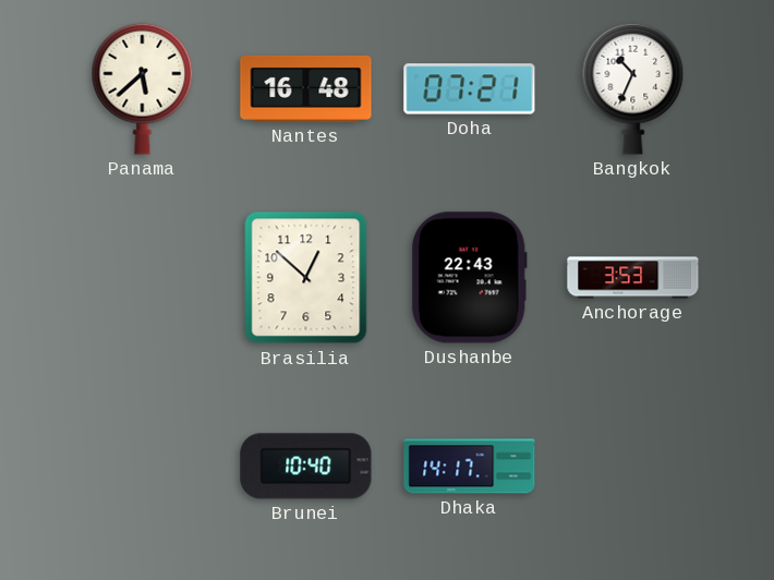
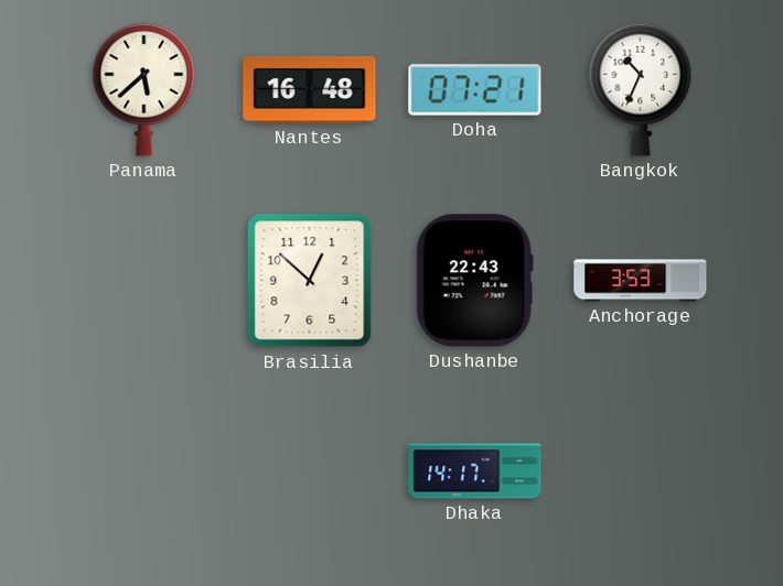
Brunei: 10:40 -> none (306, 467)
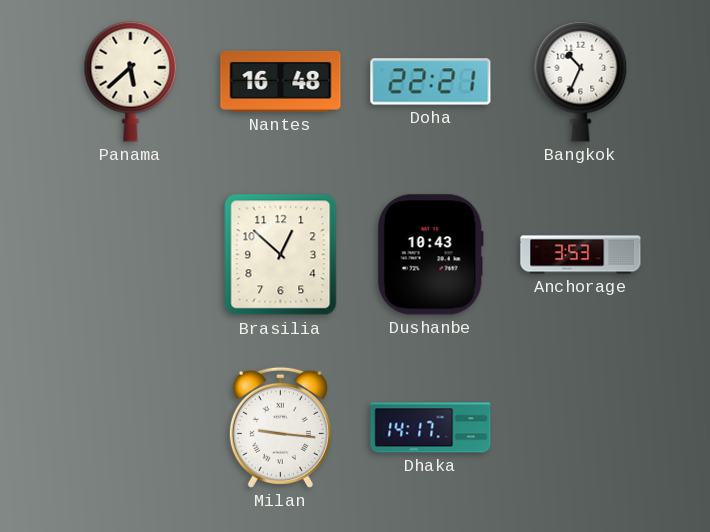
Doha: 07:21 -> 22:21 (431, 82)
Dushanbe: 22:43 -> 10:43 (430, 255)
Milan: none -> 9:16 (280, 427)
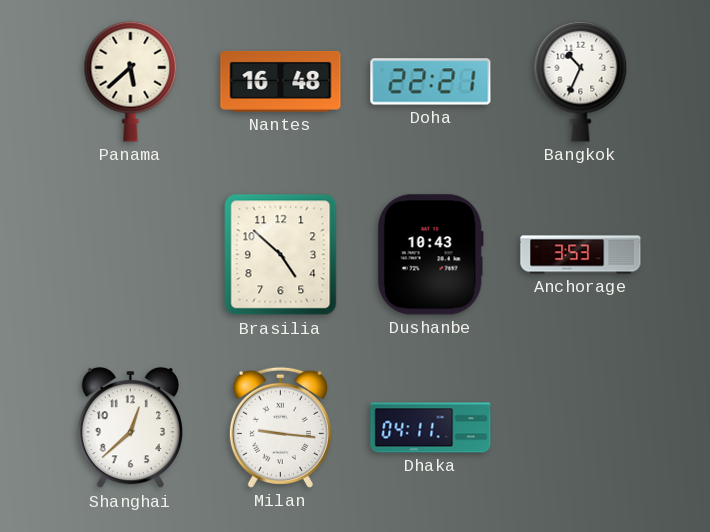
Brasilia: 12:52 -> 4:52 (281, 255)
Shanghai: none -> 12:38 (130, 428)
Dhaka: 14:17 -> 04:11 (431, 428)
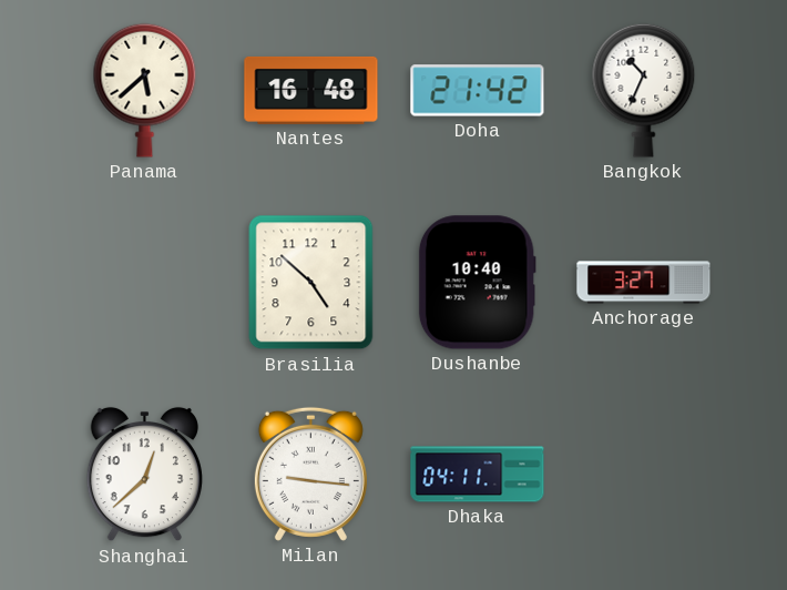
Doha: 22:21 -> 21:42 (478, 91)
Dushanbe: 10:43 -> 10:40 (477, 283)
Anchorage: 3:53 -> 3:27 (644, 283)
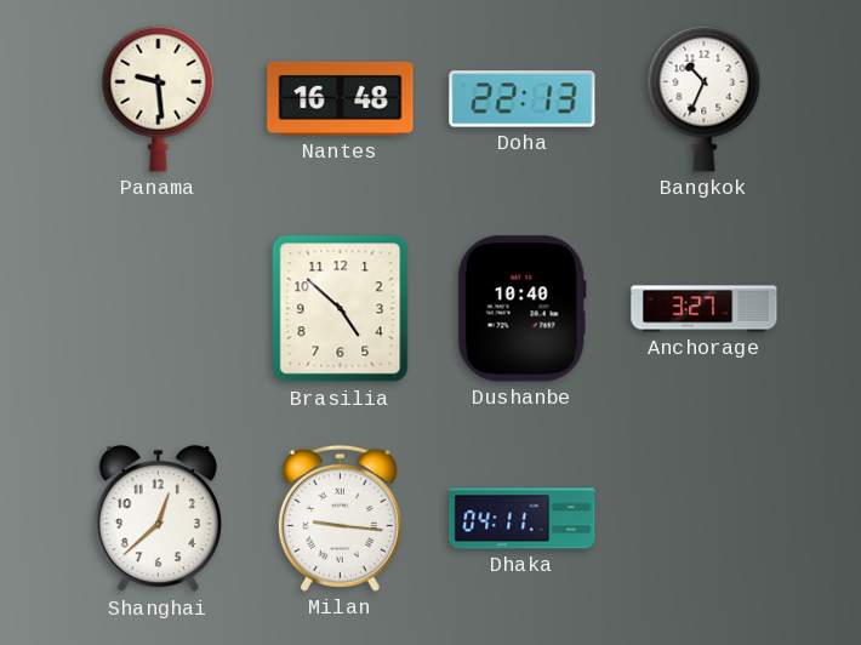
Panama: 5:38 -> 9:29 (159, 98)
Doha: 21:42 -> 22:13 (523, 99)
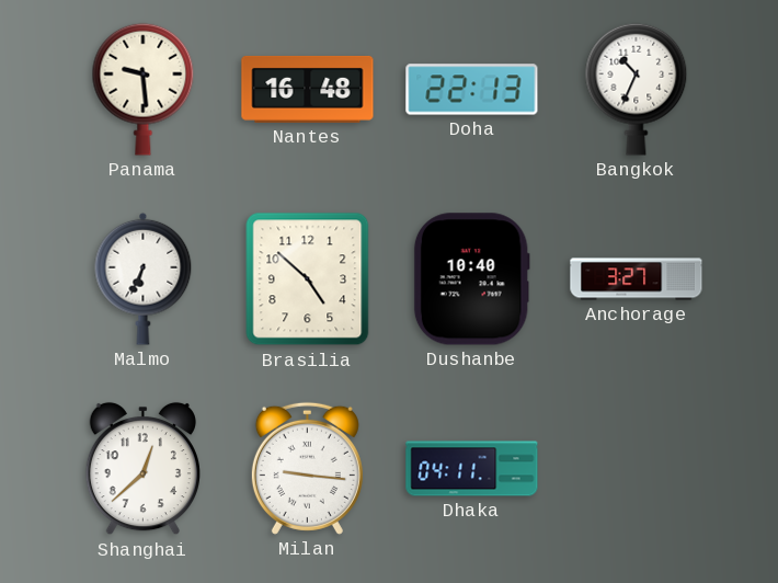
Malmo: none -> 6:34 (144, 278)
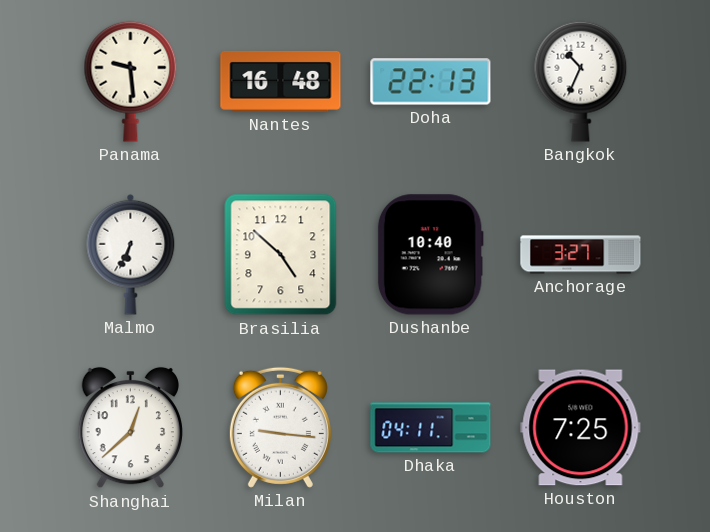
Houston: none -> 7:25 (581, 428)
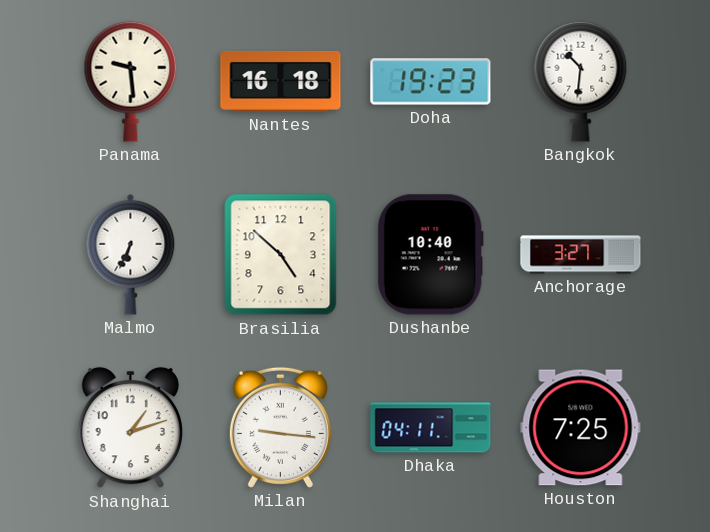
Nantes: 16:48 -> 16:18 (281, 81)
Doha: 22:13 -> 19:23 (431, 82)
Bangkok: 10:34 -> 10:31 (581, 81)
Shanghai: 12:38 -> 1:12 (130, 428)
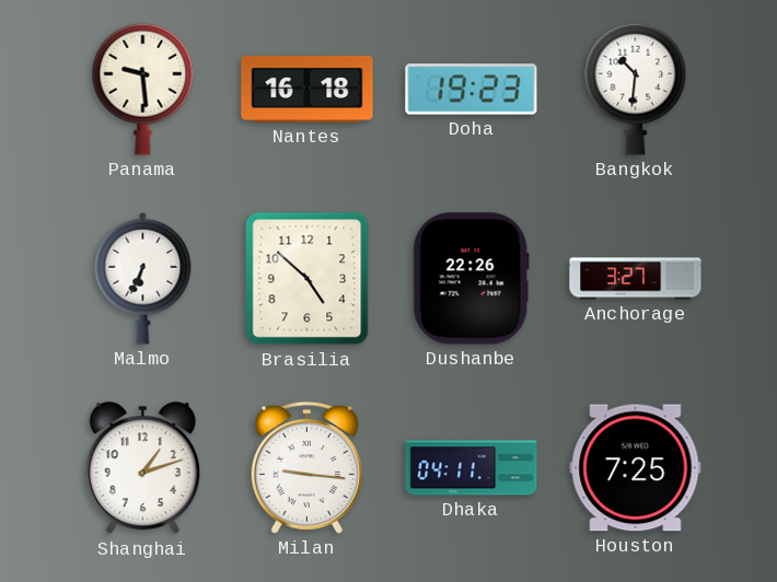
Dushanbe: 10:40 -> 22:26 (471, 279)
